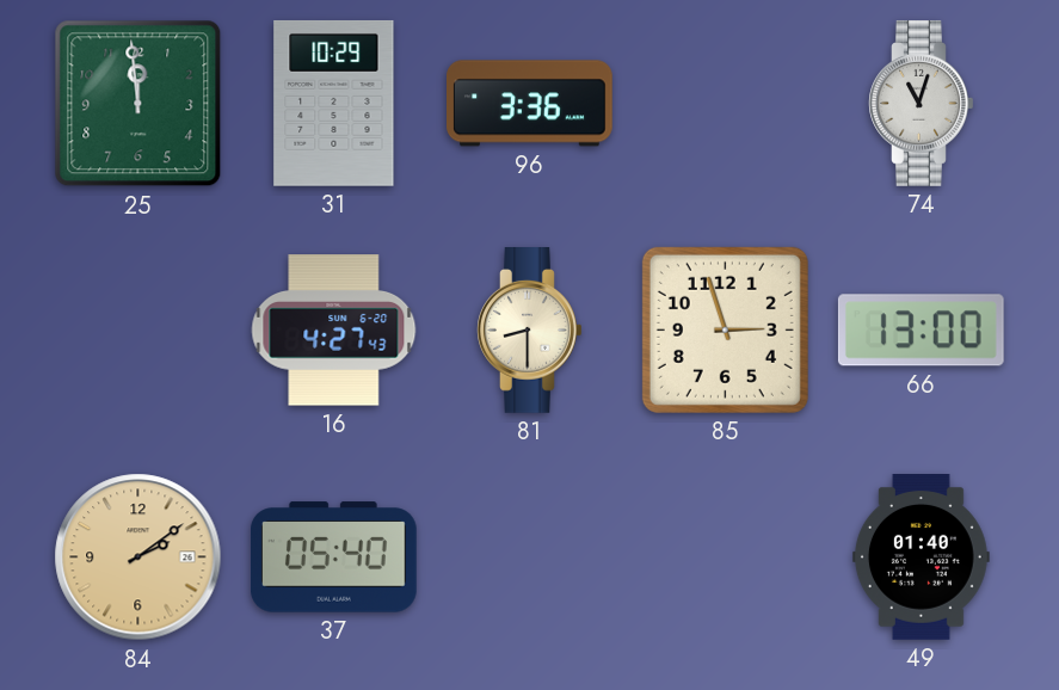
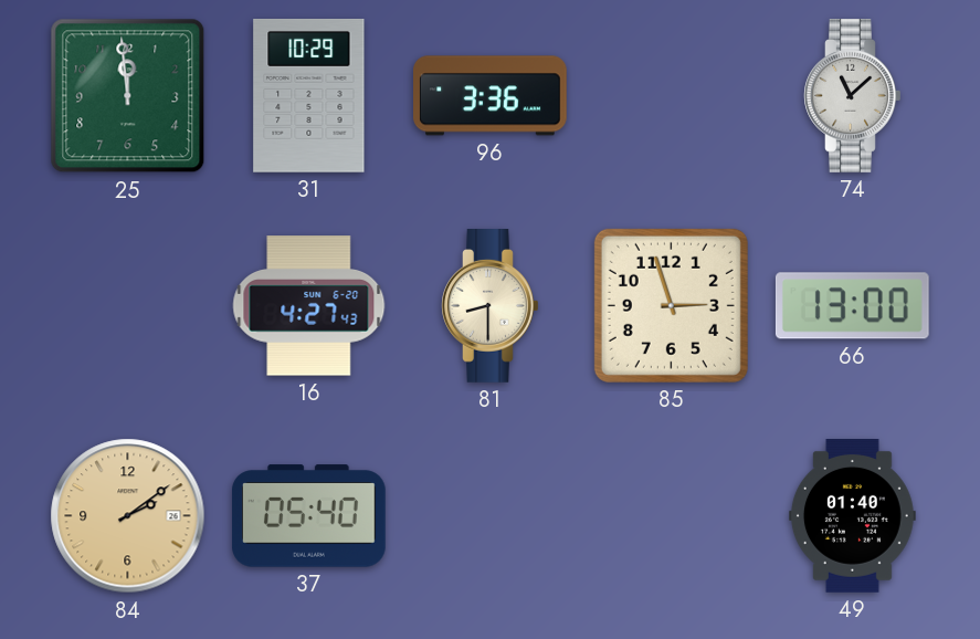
74: 11:03 -> 11:08 (853, 96)
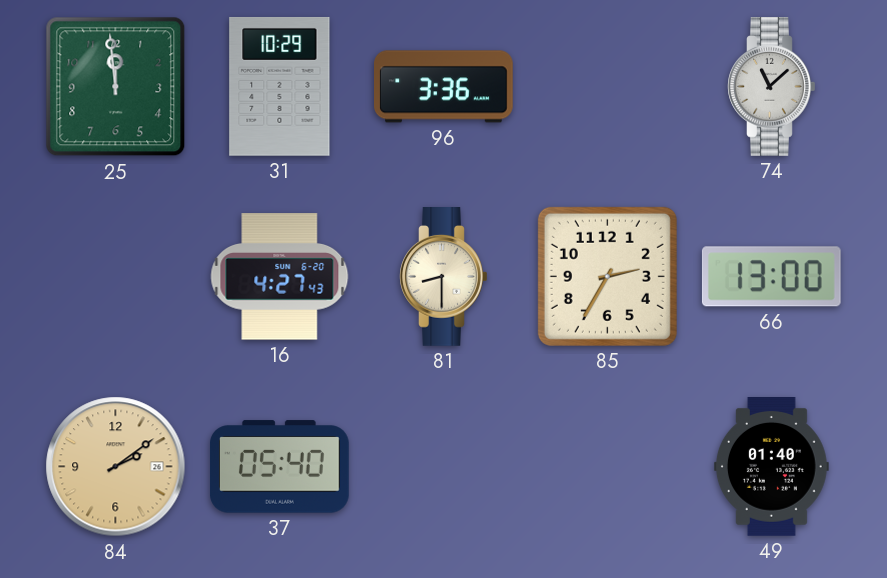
85: 2:57 -> 2:35 (607, 276)
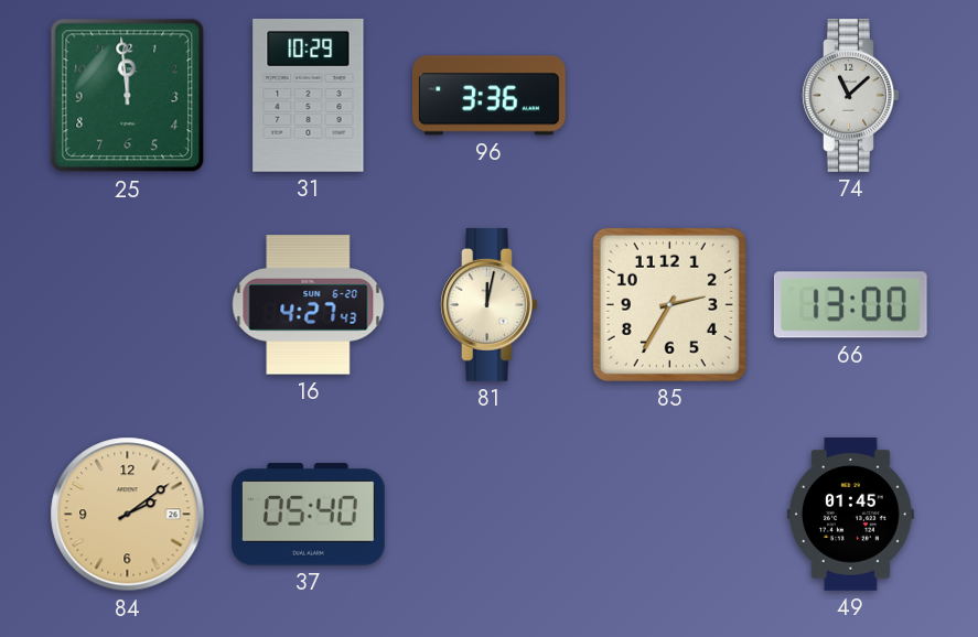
81: 8:30 -> 12:02 (490, 305)
49: 01:40 -> 01:45 (850, 515)
